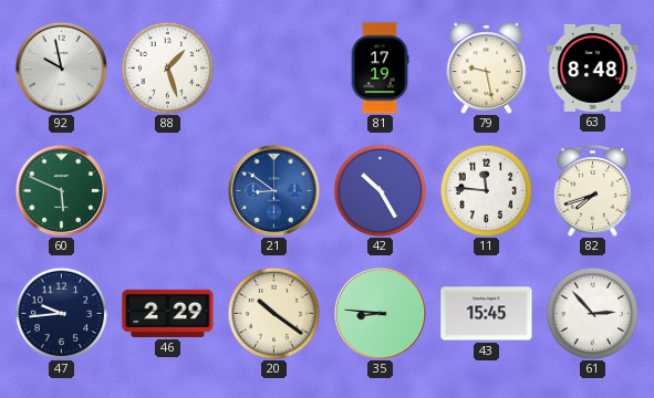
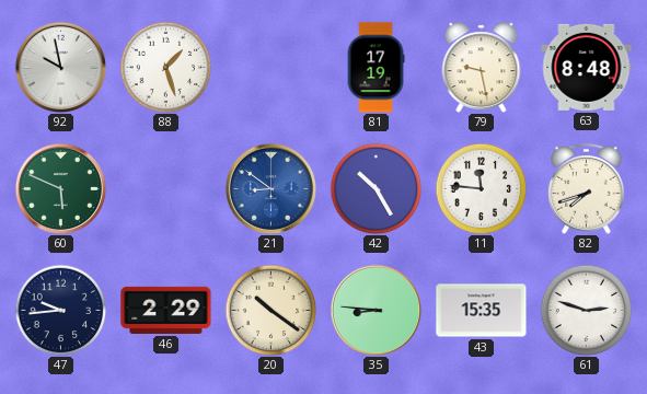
43: 15:45 -> 15:35 (482, 311)
61: 2:53 -> 2:48 (586, 310)
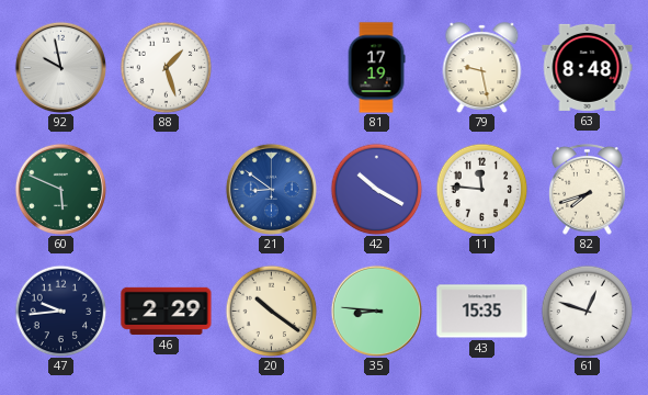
42: 10:25 -> 10:20 (376, 189)
61: 2:48 -> 12:48 (587, 311)
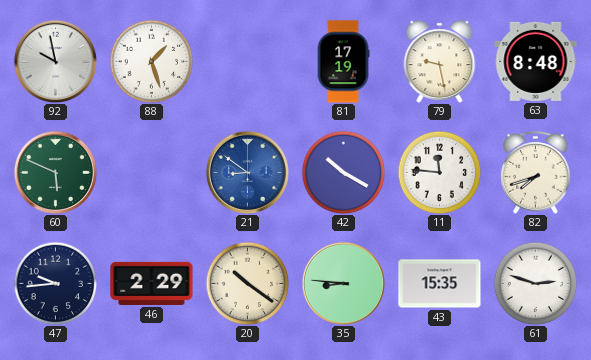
61: 12:48 -> 2:48 (535, 283)
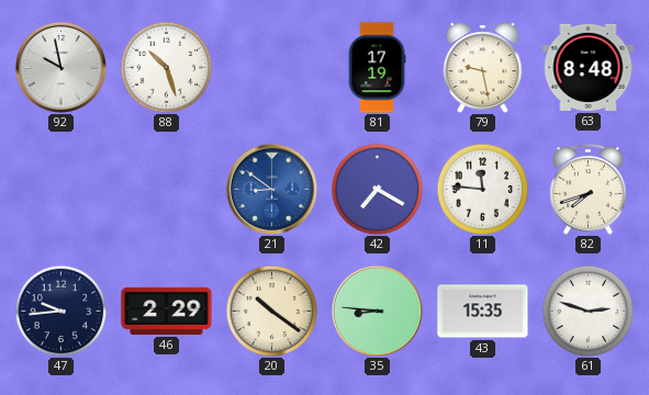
88: 1:27 -> 10:27 (166, 67)
60: 5:49 -> none (55, 172)
42: 10:20 -> 7:20 (377, 189)
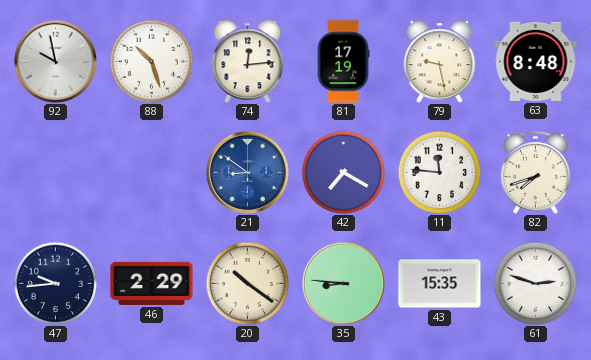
74: none -> 12:14 (248, 61)
